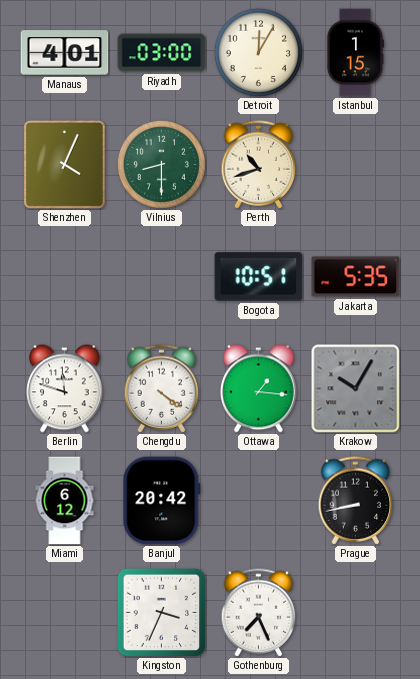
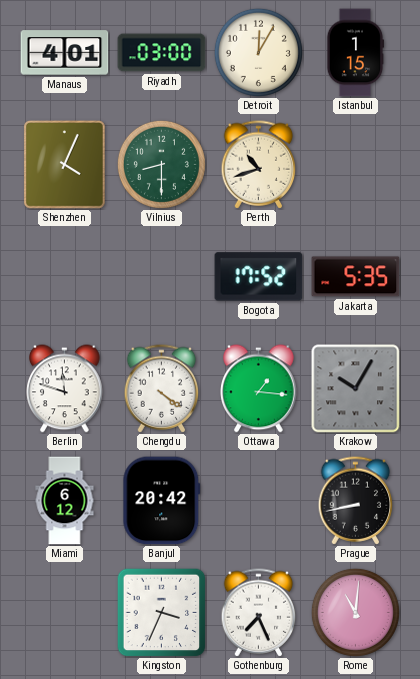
Bogota: 10:51 -> 17:52 (259, 277)
Rome: none -> 11:01 (355, 612)
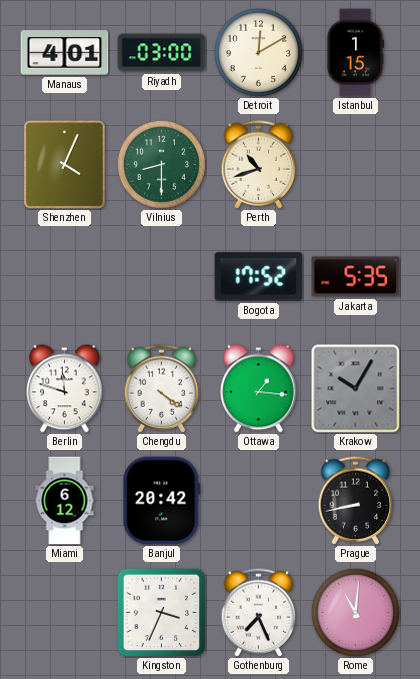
Detroit: 12:05 -> 12:10 (258, 52)
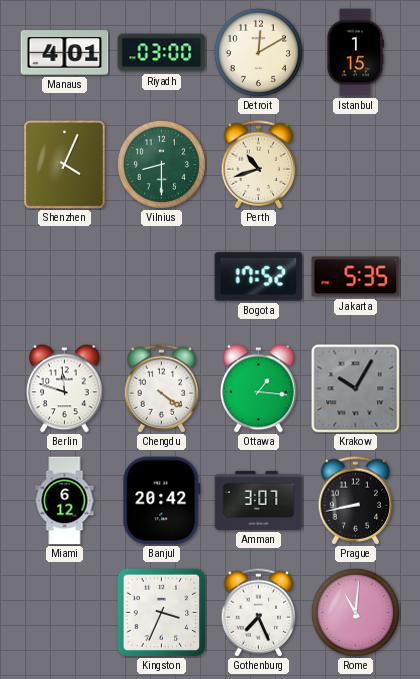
Amman: none -> 3:07 (259, 500)
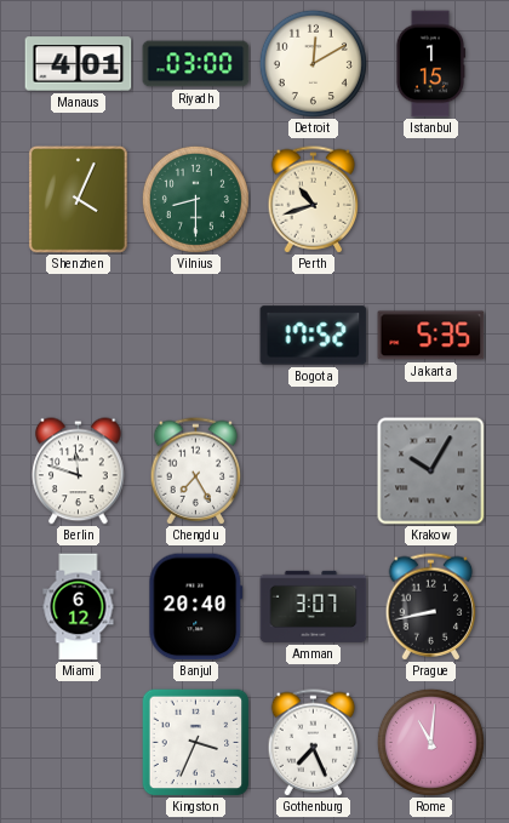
Chengdu: 4:21 -> 7:25 (196, 471)
Ottawa: 1:16 -> none (259, 389)
Banjul: 20:42 -> 20:40 (196, 607)
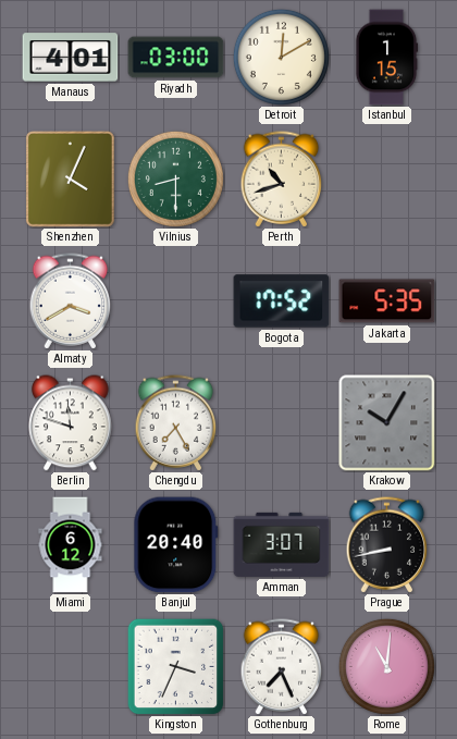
Almaty: none -> 3:40 (71, 301)
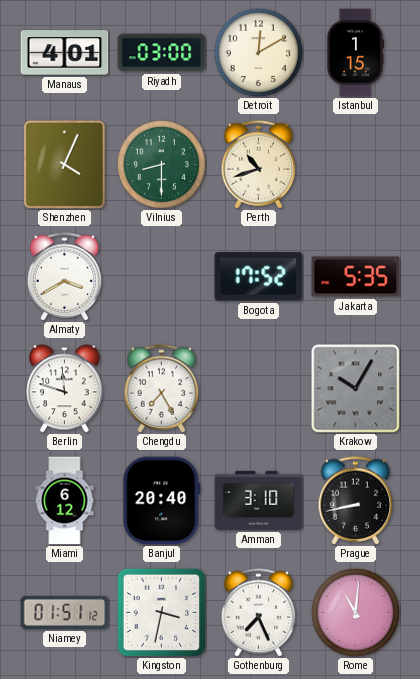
Amman: 3:07 -> 3:10 (259, 500)
Niamey: none -> 01:51 (65, 612)
Kingston: 3:34 -> 3:32 (161, 612)
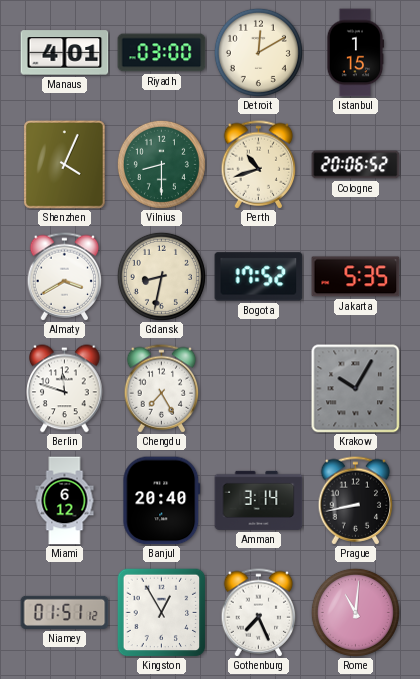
Cologne: none -> 20:06 (356, 165)
Gdansk: none -> 8:32 (161, 276)
Amman: 3:10 -> 3:14 (259, 500)
Kingston: 3:32 -> 12:55 (161, 612)
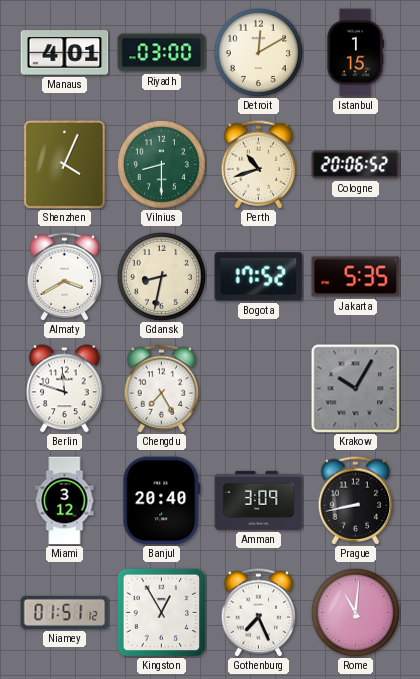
Miami: 6:12 -> 3:12 (65, 501)
Amman: 3:14 -> 3:09 (259, 500)
